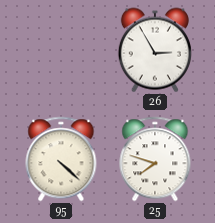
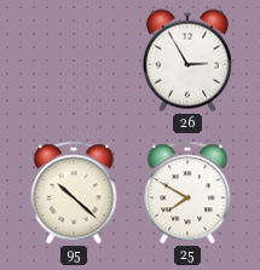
95: 4:22 -> 10:22 (74, 193)
25: 7:48 -> 7:50 (187, 193)
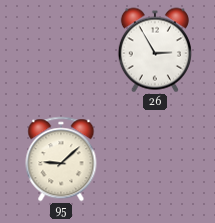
95: 10:22 -> 9:08 (61, 159)
25: 7:50 -> none (187, 193)
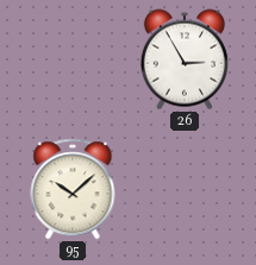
95: 9:08 -> 10:08 (73, 189)
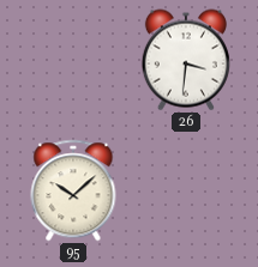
26: 2:55 -> 3:31 (186, 60)
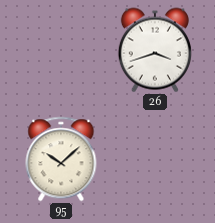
26: 3:31 -> 3:42 (155, 50)
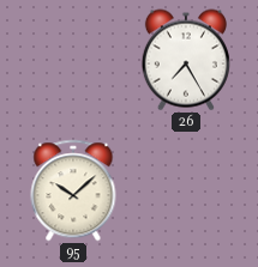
26: 3:42 -> 7:25 (186, 60)
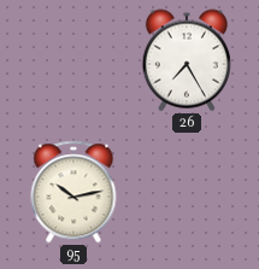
95: 10:08 -> 10:13 (73, 192)
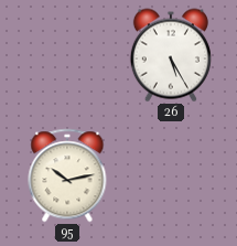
26: 7:25 -> 5:25 (171, 55)
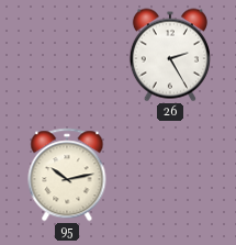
26: 5:25 -> 2:25 (170, 55)
